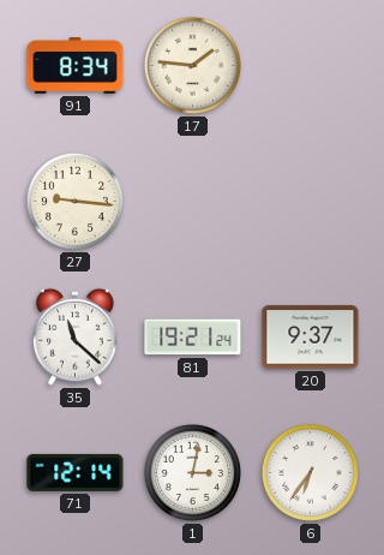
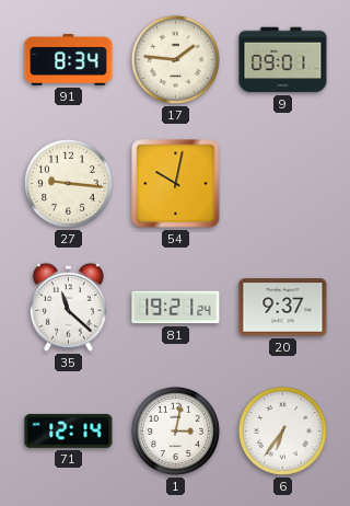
9: none -> 09:01 (283, 60)
54: none -> 10:02 (176, 184)
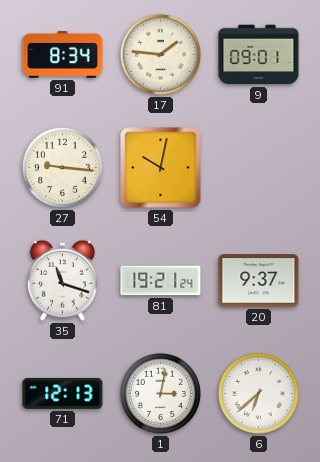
35: 11:22 -> 11:18 (62, 280)
71: 12:14 -> 12:13 (63, 393)
6: 6:36 -> 6:38 (258, 393)
